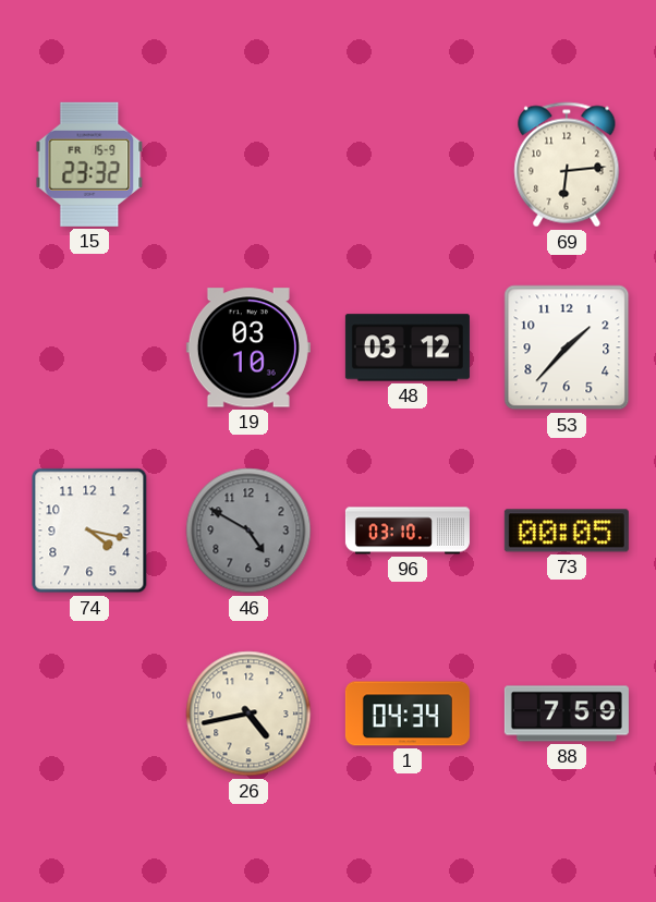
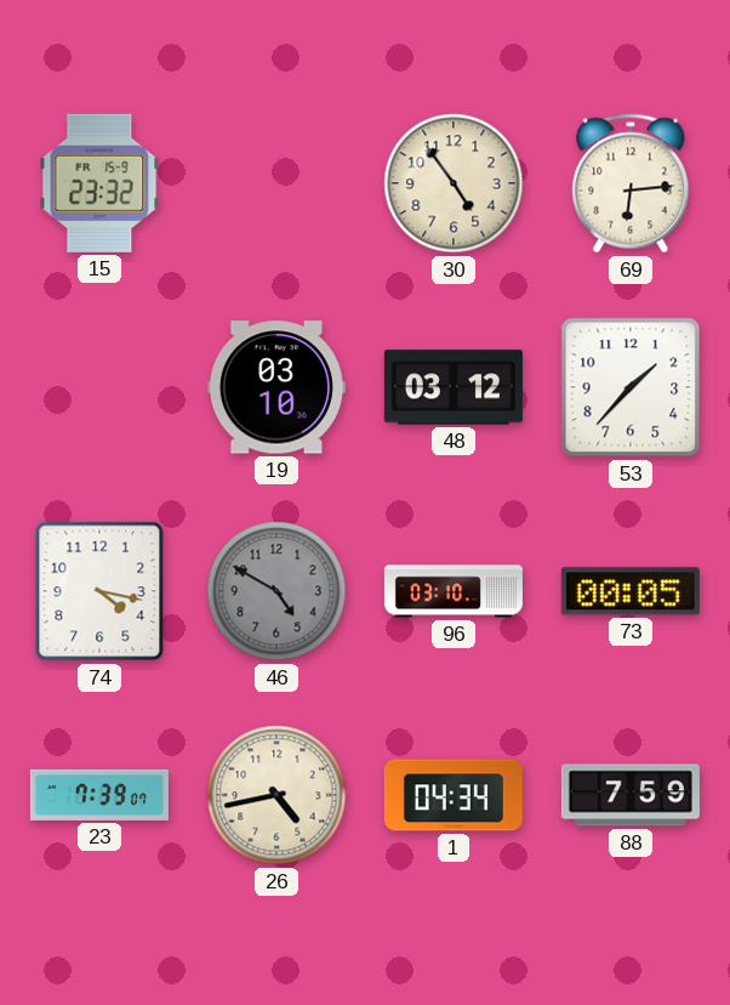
30: none -> 4:54 (454, 183)
23: none -> 7:39 (99, 795)
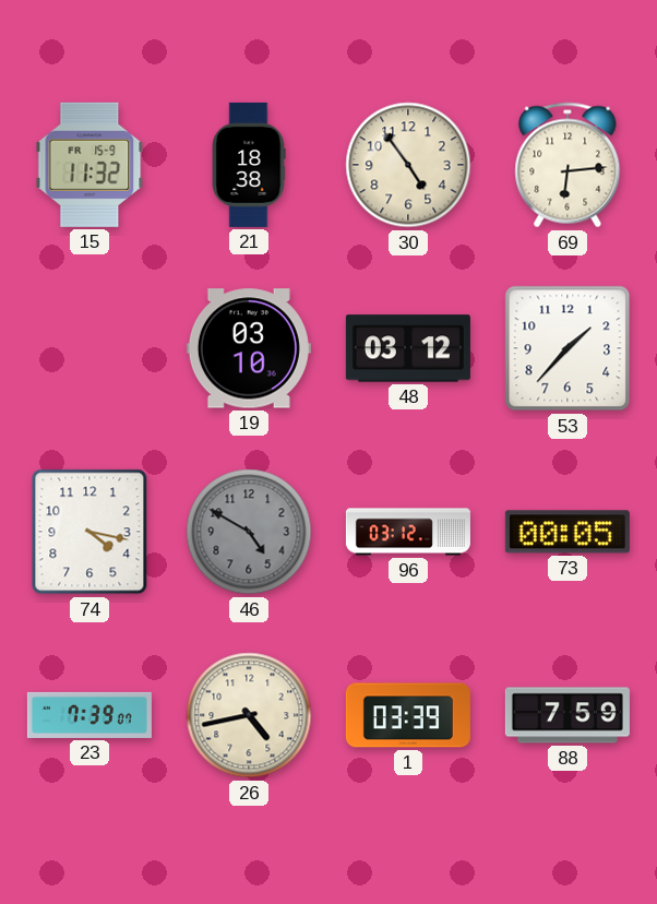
15: 23:32 -> 11:32 (89, 165)
21: none -> 18:38 (249, 165)
96: 03:10 -> 03:12 (408, 532)
1: 04:34 -> 03:39 (408, 715)
